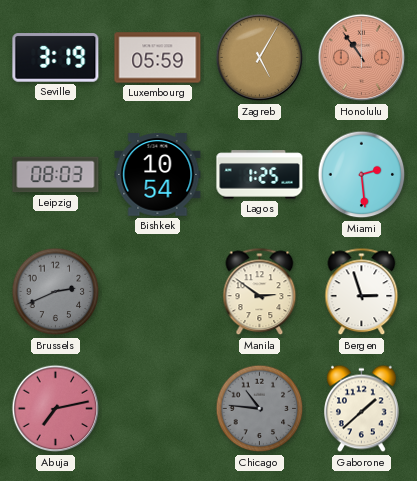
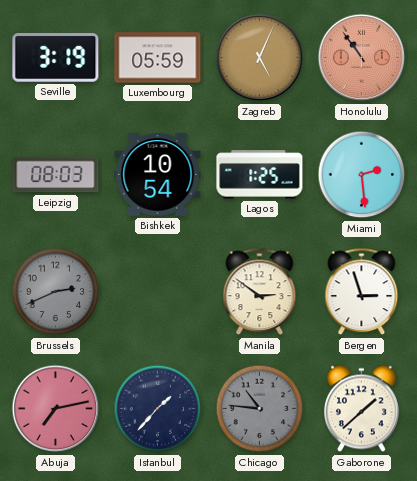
Zagreb: 5:05 -> 5:04 (260, 58)
Istanbul: none -> 1:37 (158, 409)
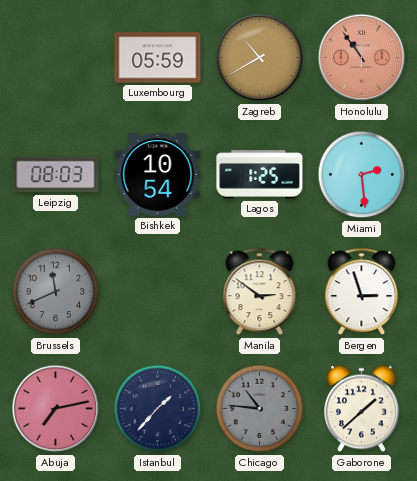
Seville: 3:19 -> none (56, 58)
Zagreb: 5:04 -> 10:40 (260, 58)
Brussels: 2:41 -> 11:41 (56, 292)
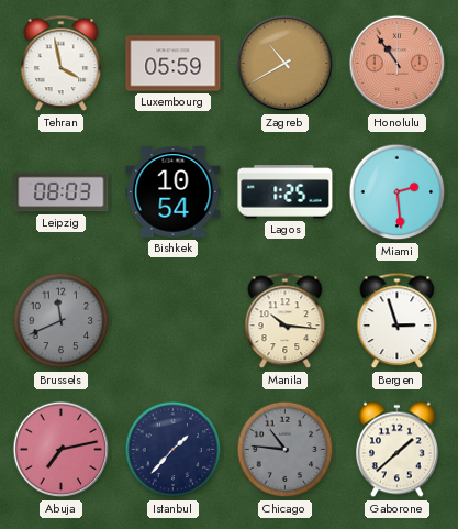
Tehran: none -> 3:58 (62, 64)
Manila: 2:51 -> 10:16 (286, 321)
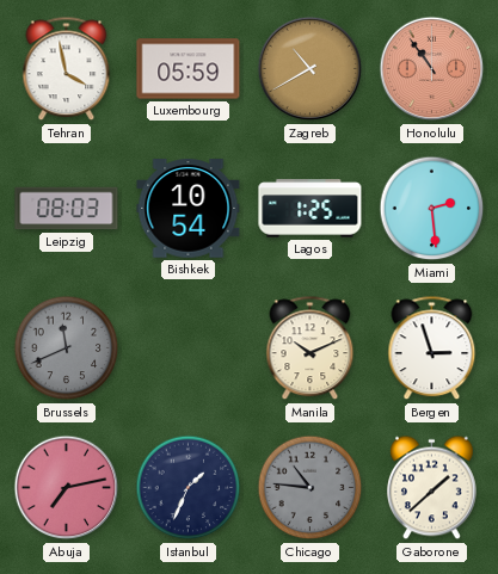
Manila: 10:16 -> 10:11 (311, 348)
Istanbul: 1:37 -> 1:34 (189, 488)
